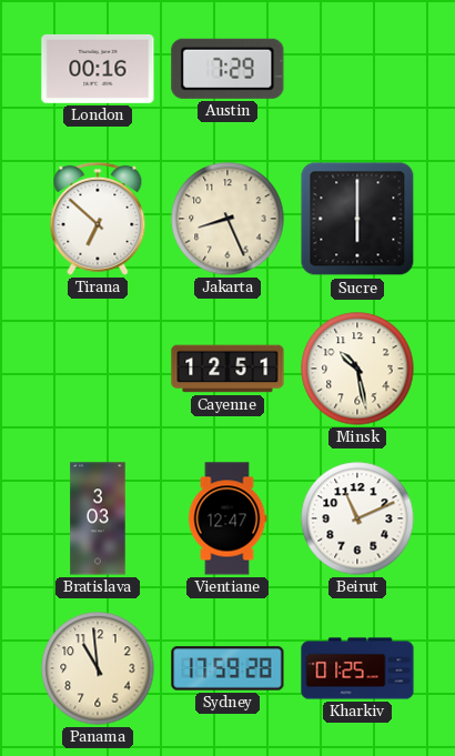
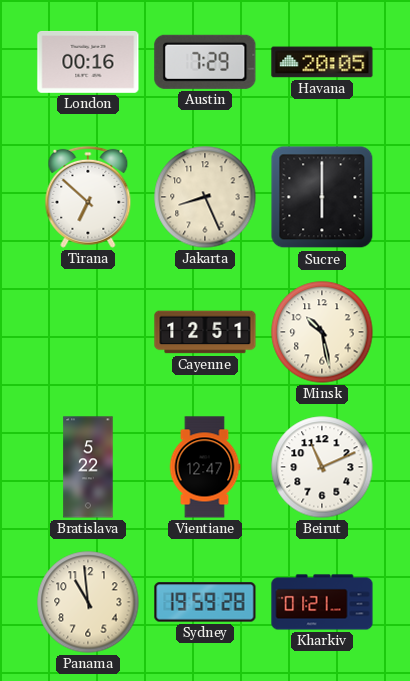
Havana: none -> 20:05 (322, 62)
Bratislava: 3:03 -> 5:22 (88, 467)
Sydney: 17:59 -> 19:59 (205, 602)
Kharkiv: 01:25 -> 01:21 (322, 602)
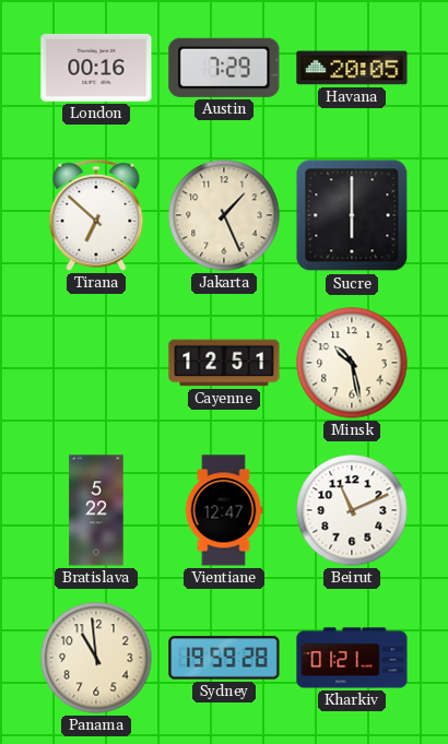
Jakarta: 8:26 -> 1:26 (224, 215)
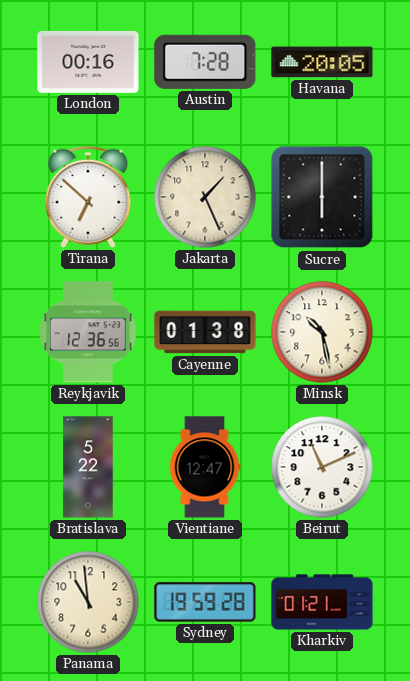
Austin: 7:29 -> 7:28 (205, 62)
Reykjavik: none -> 12:36 (88, 332)
Cayenne: 12:51 -> 01:38 (205, 332)
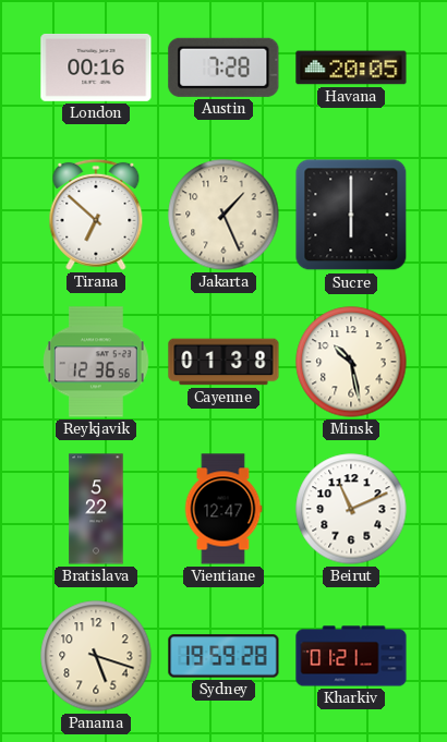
Panama: 10:59 -> 5:18 (96, 656)
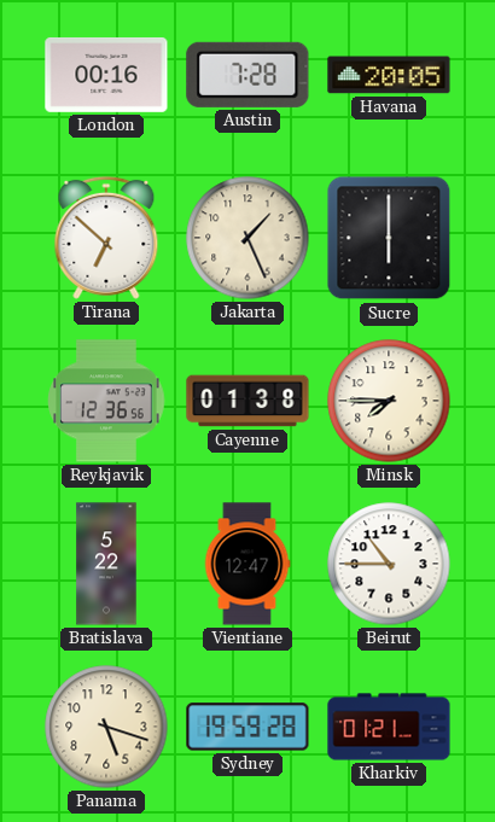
Minsk: 10:28 -> 7:45 (389, 401)
Beirut: 11:11 -> 10:45 (389, 564)
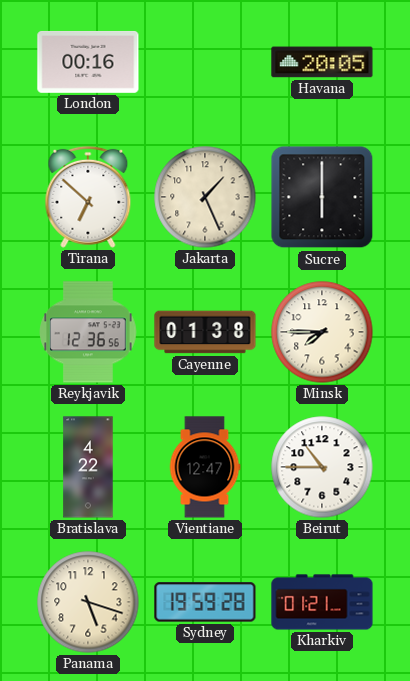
Austin: 7:28 -> none (247, 75)
Bratislava: 5:22 -> 4:22 (88, 467)
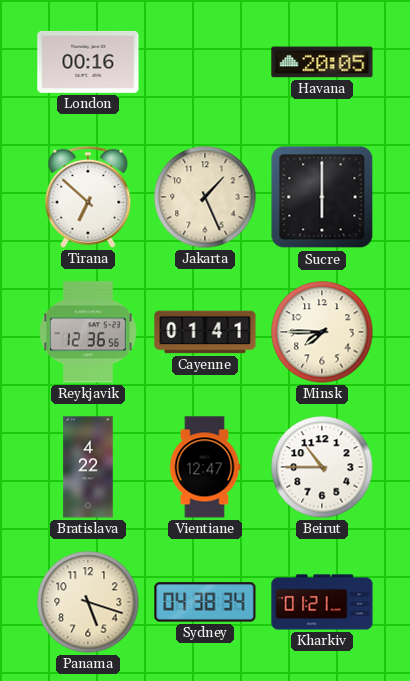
Cayenne: 01:38 -> 01:41 (205, 332)
Sydney: 19:59 -> 04:38 (205, 602)
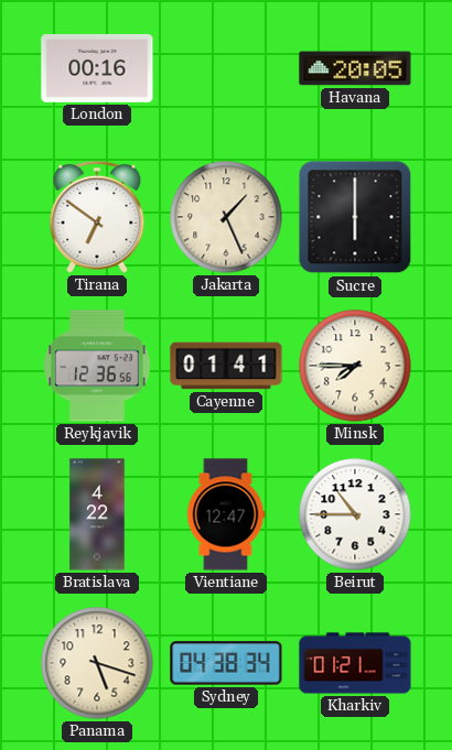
Tirana: 6:52 -> 6:51 (97, 217)
